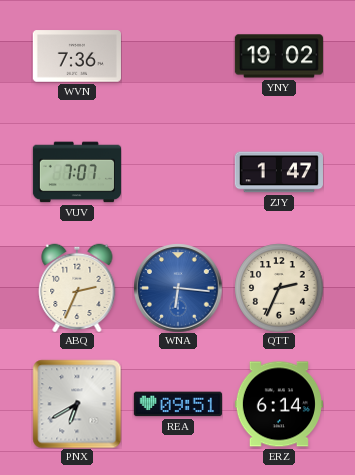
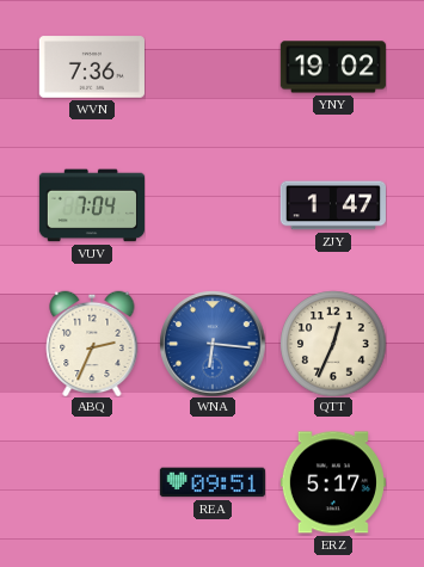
VUV: 7:07 -> 7:04 (91, 205)
QTT: 2:34 -> 12:34 (333, 344)
PNX: 6:40 -> none (77, 404)
ERZ: 6:14 -> 5:17 (333, 482)
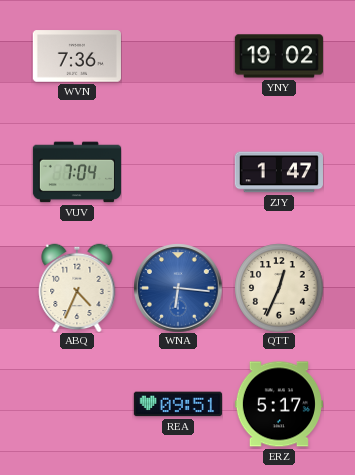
ABQ: 2:34 -> 4:34 (77, 288)
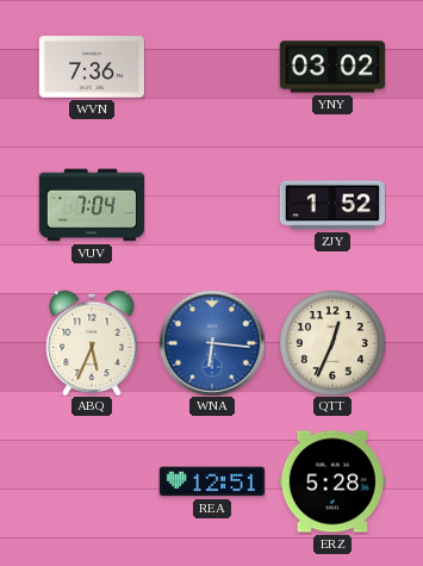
YNY: 19:02 -> 03:02 (332, 67)
ZJY: 1:47 -> 1:52 (332, 205)
ABQ: 4:34 -> 5:34 (92, 343)
REA: 09:51 -> 12:51 (212, 481)
ERZ: 5:17 -> 5:28 (332, 481)
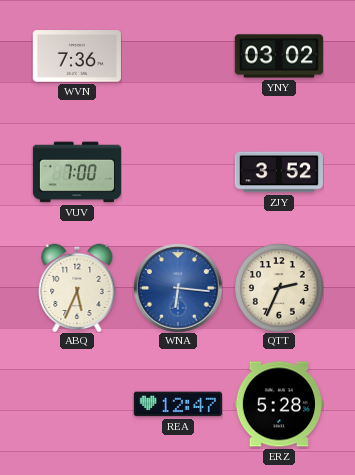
VUV: 7:04 -> 7:00 (76, 172)
ZJY: 1:52 -> 3:52 (279, 172)
QTT: 12:34 -> 2:34 (279, 288)
REA: 12:51 -> 12:47 (178, 404)
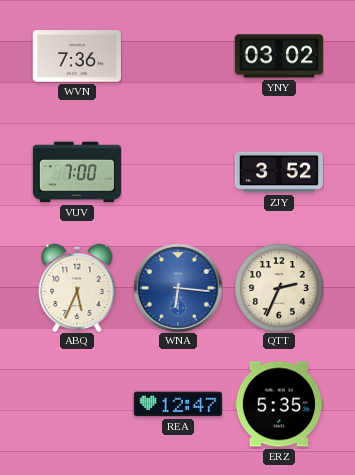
ERZ: 5:28 -> 5:35 (279, 404)
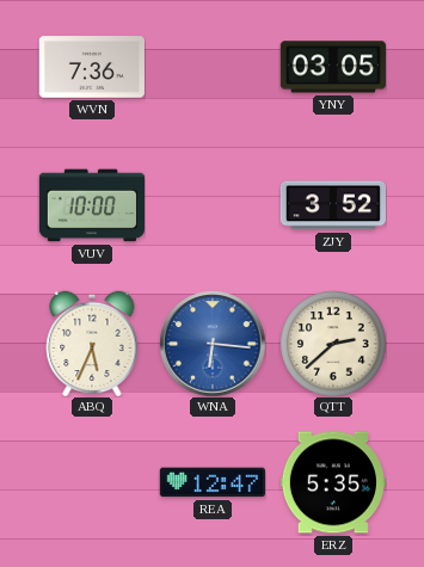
YNY: 03:02 -> 03:05 (333, 67)
VUV: 7:00 -> 10:00 (91, 205)
QTT: 2:34 -> 2:38 (333, 344)
